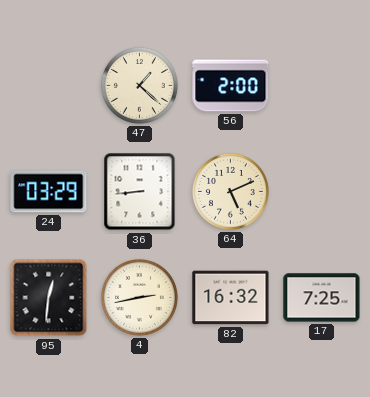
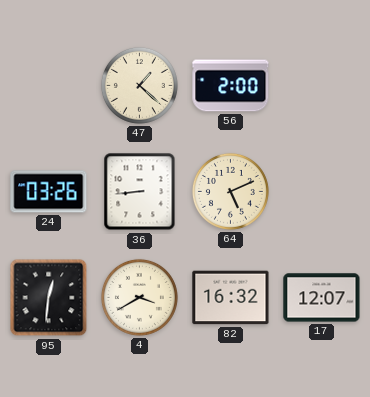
24: 03:29 -> 03:26 (49, 192)
4: 2:43 -> 3:40 (139, 297)
17: 7:25 -> 12:07 (322, 298)
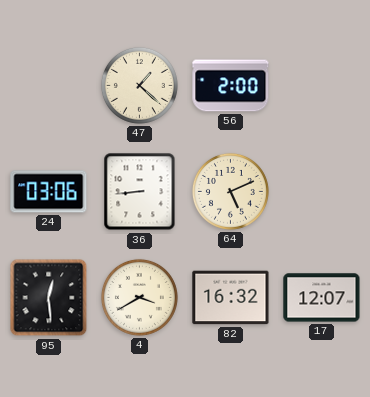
24: 03:26 -> 03:06 (49, 192)
95: 12:31 -> 12:29 (49, 298)
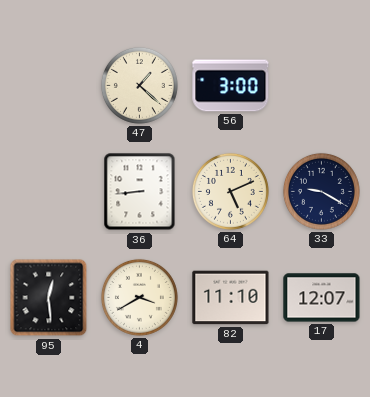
56: 2:00 -> 3:00 (231, 86)
24: 03:06 -> none (49, 192)
33: none -> 9:20 (321, 191)
82: 16:32 -> 11:10 (231, 298)
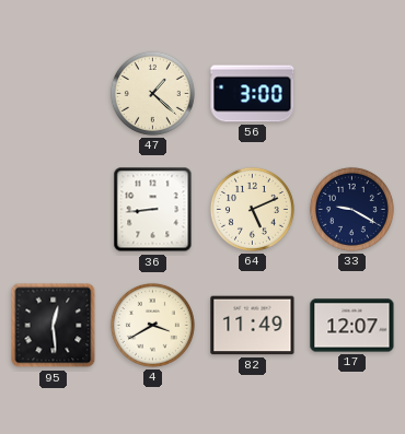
82: 11:10 -> 11:49 (253, 326)
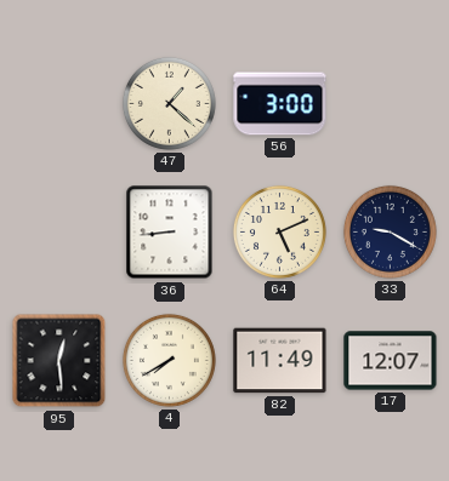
4: 3:40 -> 7:40 (169, 360)
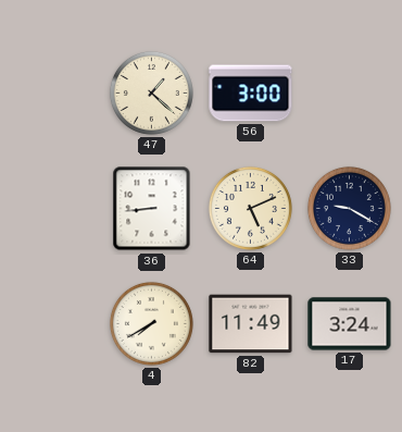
95: 12:29 -> none (59, 361)
17: 12:07 -> 3:24 (350, 324)
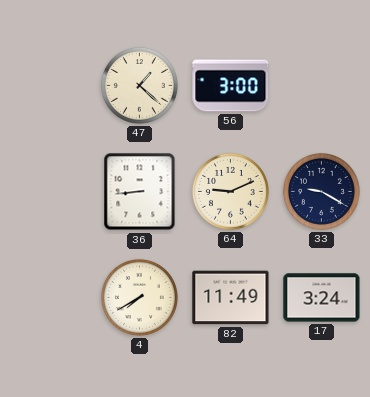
64: 5:11 -> 9:11 (230, 191)
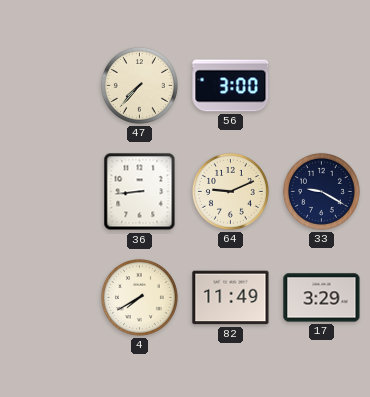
47: 1:22 -> 7:37 (139, 85)
17: 3:24 -> 3:29 (322, 298)
